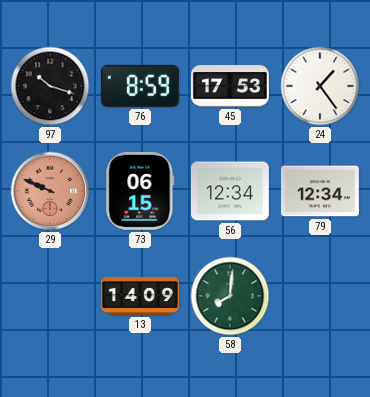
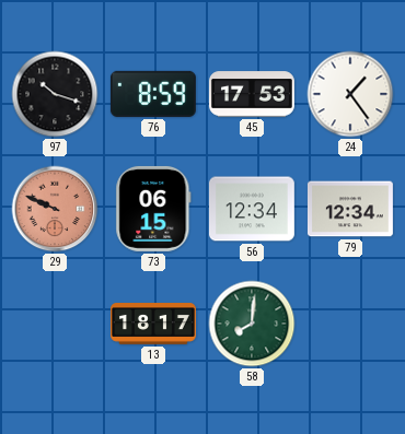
13: 14:09 -> 18:17 (153, 325)
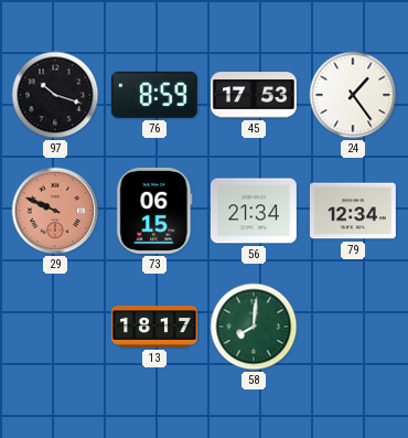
56: 12:34 -> 21:34 (254, 211)
